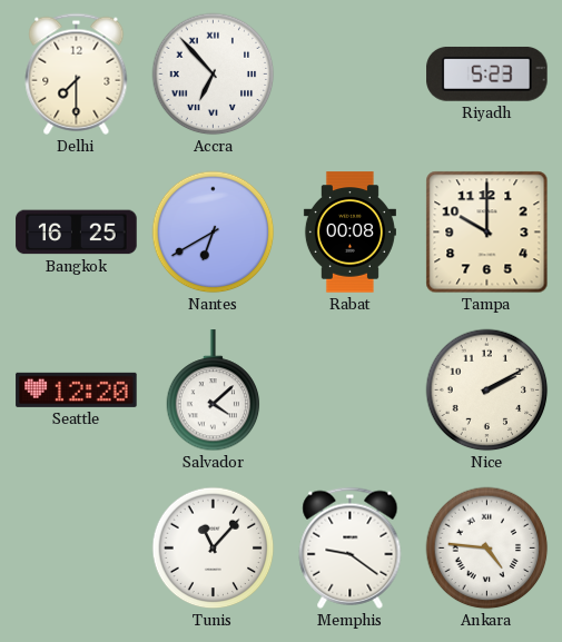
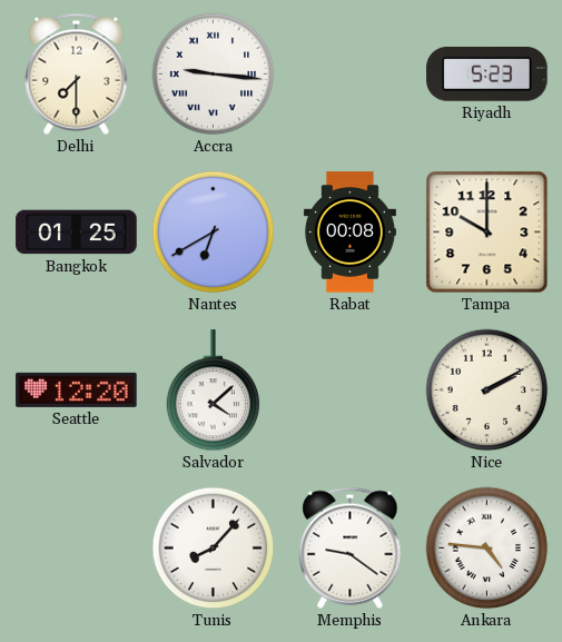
Accra: 6:53 -> 9:16 (214, 75)
Bangkok: 16:25 -> 01:25 (77, 233)
Tunis: 11:07 -> 8:07 (214, 549)
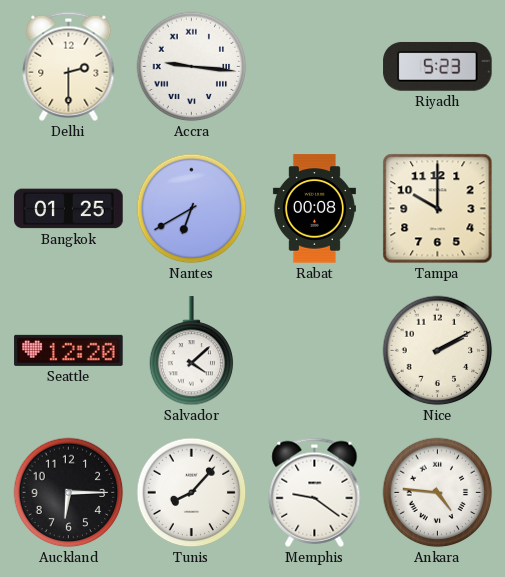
Delhi: 7:30 -> 2:30 (69, 66)
Auckland: none -> 6:15 (69, 493)
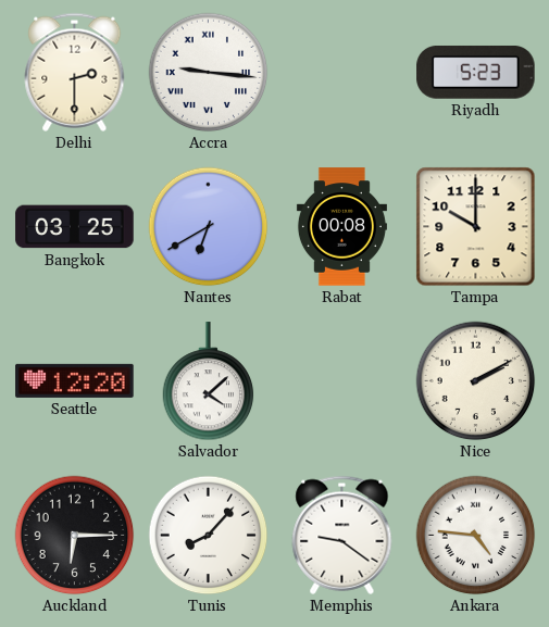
Bangkok: 01:25 -> 03:25 (75, 227)
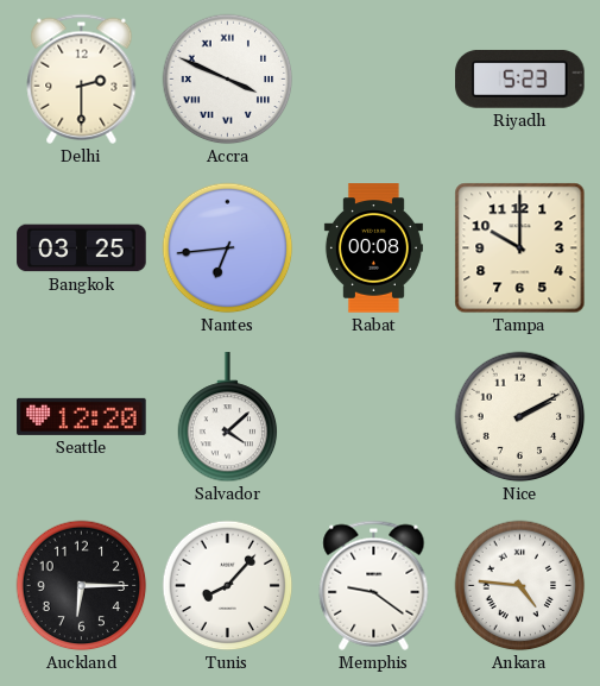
Accra: 9:16 -> 3:49 (228, 80)
Nantes: 6:40 -> 6:44 (228, 248)
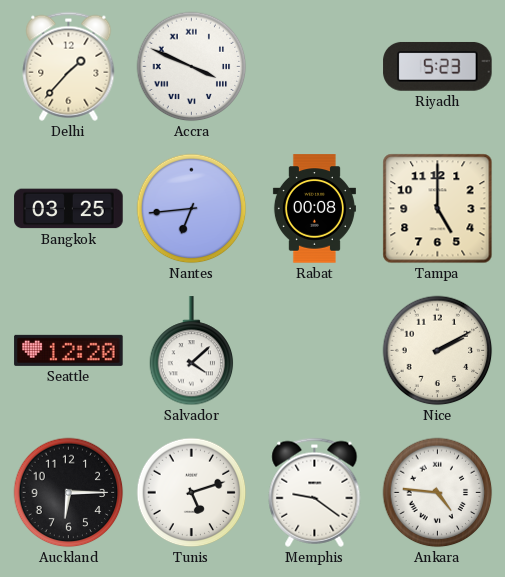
Delhi: 2:30 -> 1:37 (69, 66)
Tampa: 10:00 -> 5:00 (438, 209)
Tunis: 8:07 -> 5:12 (192, 493)
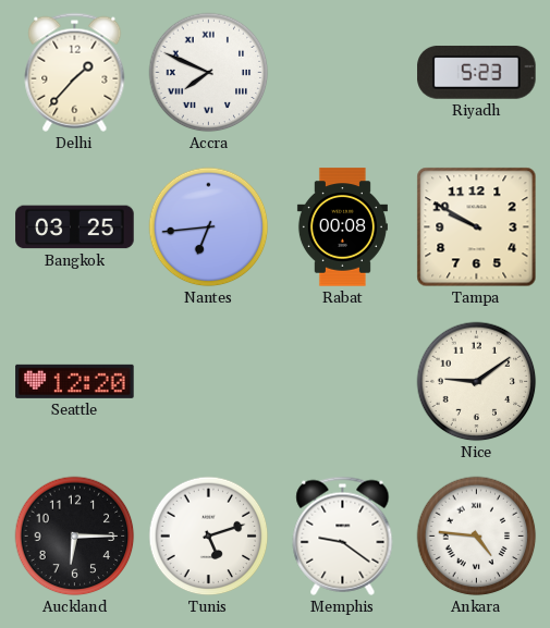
Accra: 3:49 -> 7:49 (209, 73)
Tampa: 5:00 -> 9:50 (477, 227)
Salvador: 4:08 -> none (192, 351)
Nice: 2:10 -> 9:09 (477, 382)
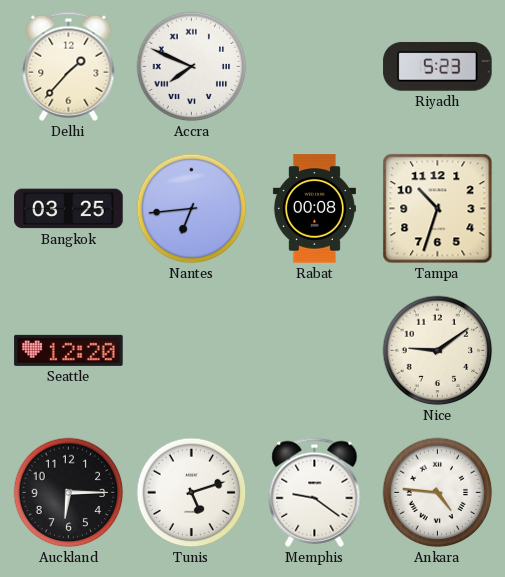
Tampa: 9:50 -> 10:33 (438, 209)
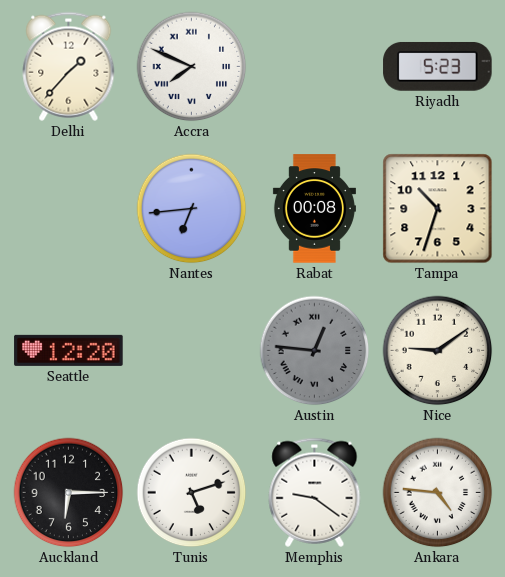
Bangkok: 03:25 -> none (69, 209)
Austin: none -> 12:46 (315, 351)
